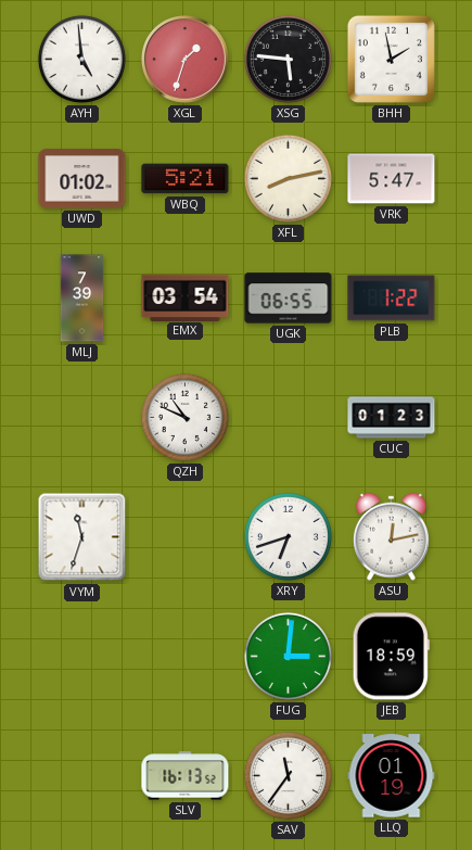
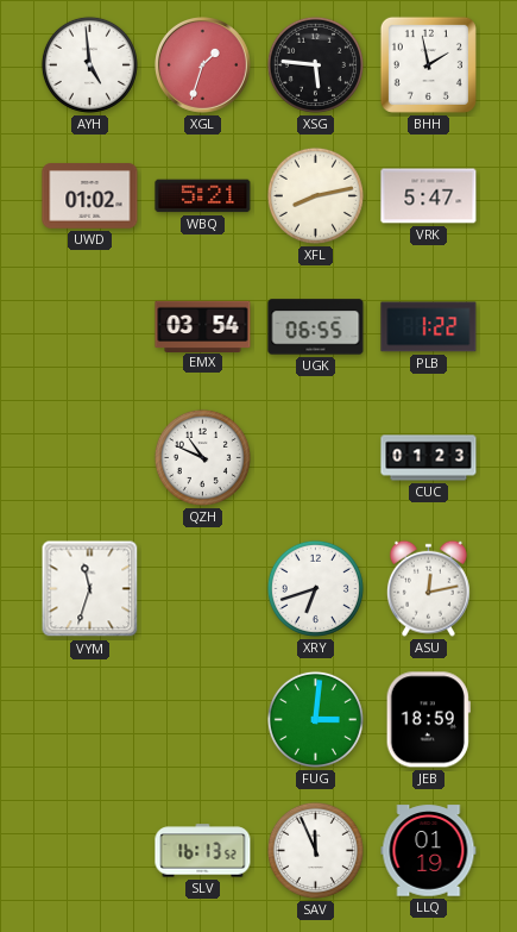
MLJ: 7:39 -> none (82, 299)
SAV: 11:36 -> 11:56 (315, 850)
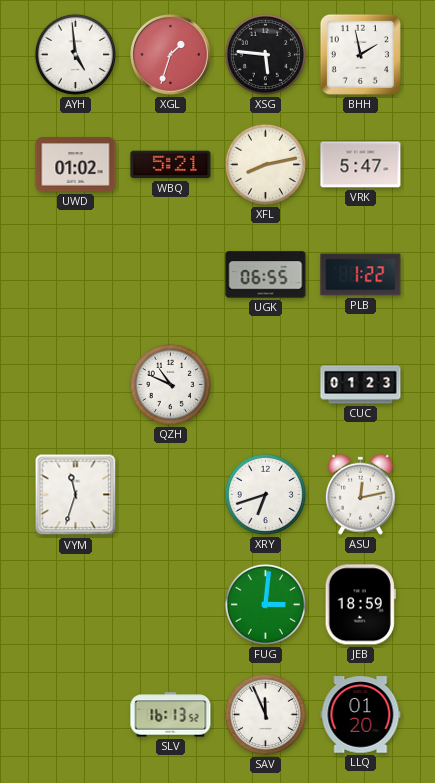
EMX: 03:54 -> none (203, 326)
LLQ: 01:19 -> 01:20 (361, 715)
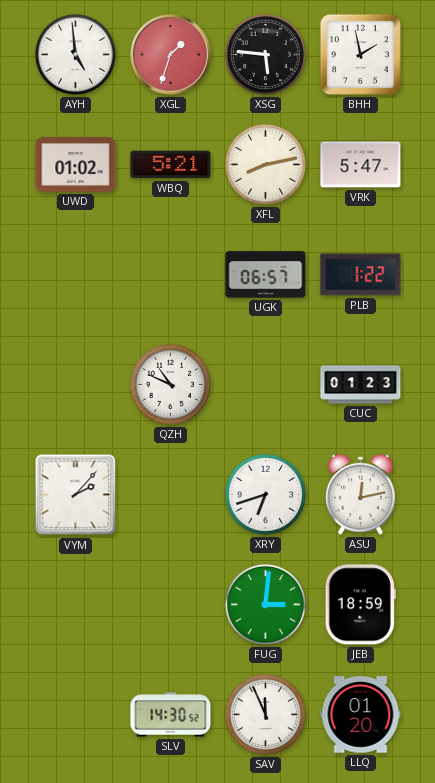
UGK: 06:55 -> 06:57 (266, 275)
VYM: 11:33 -> 2:07 (76, 495)
SLV: 16:13 -> 14:30 (171, 715)
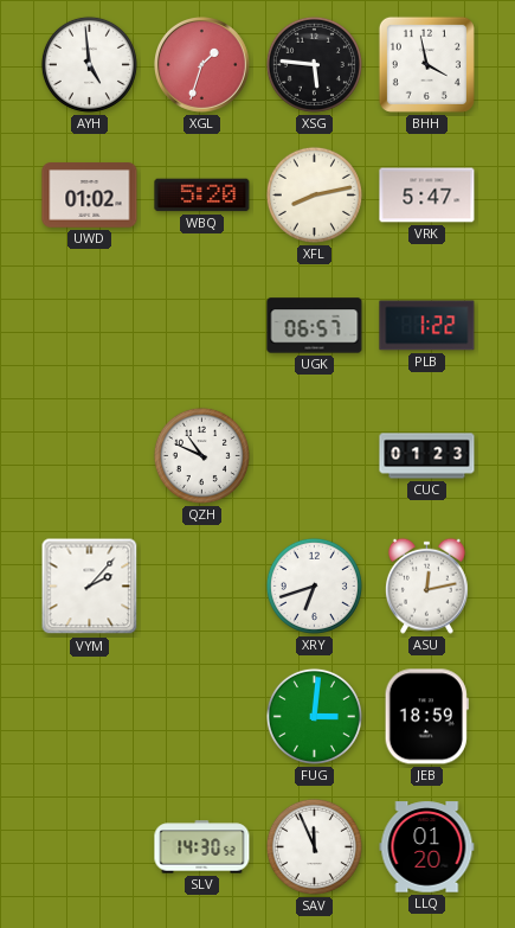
BHH: 1:58 -> 3:58 (426, 64)
WBQ: 5:21 -> 5:20 (202, 196)
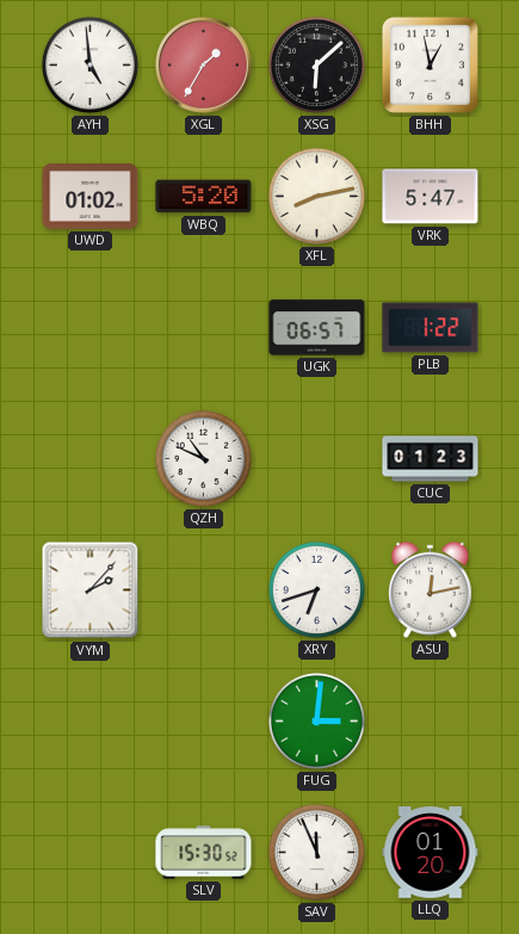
XGL: 1:33 -> 1:35 (204, 66)
XSG: 5:46 -> 6:08 (316, 64)
BHH: 3:58 -> 12:58 (430, 64)
JEB: 18:59 -> none (426, 717)
SLV: 14:30 -> 15:30 (204, 853)
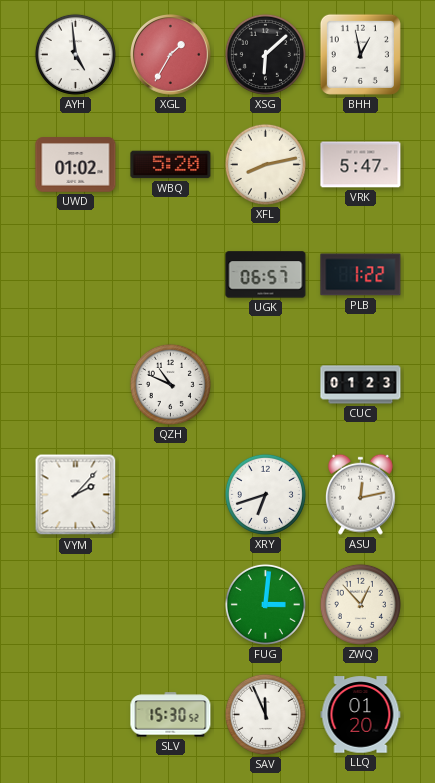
ZWQ: none -> 12:53 (360, 604)
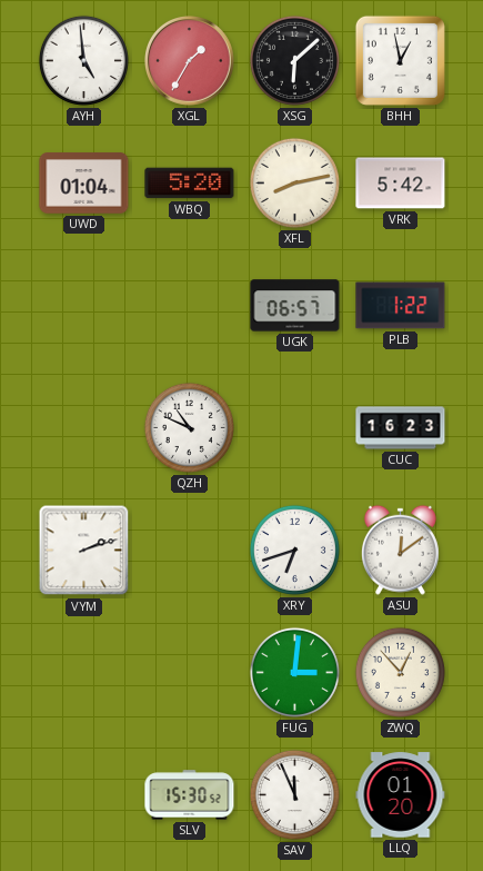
UWD: 01:02 -> 01:04 (84, 184)
VRK: 5:47 -> 5:42 (401, 184)
CUC: 01:23 -> 16:23 (401, 428)
VYM: 2:07 -> 2:12 (84, 551)
ASU: 12:13 -> 12:09 (400, 550)
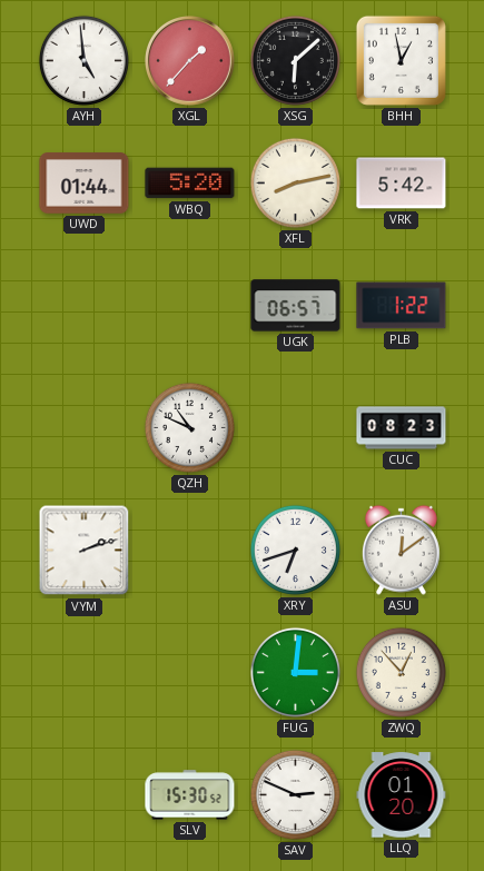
XGL: 1:35 -> 1:37 (190, 61)
UWD: 01:04 -> 01:44 (85, 184)
CUC: 16:23 -> 08:23 (402, 428)
SAV: 11:56 -> 2:49 (295, 794)
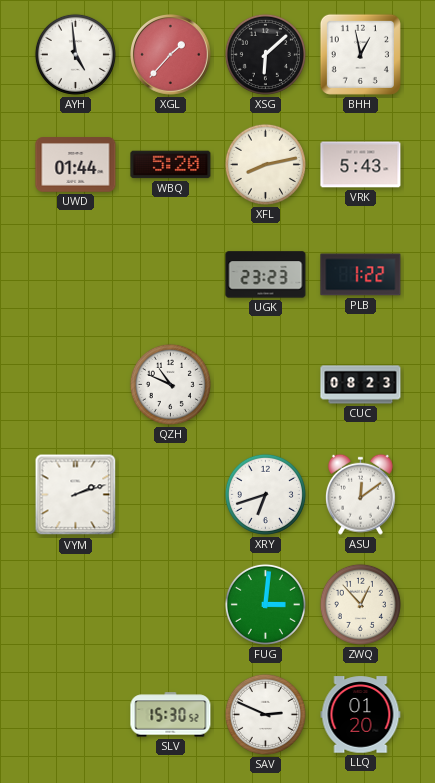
VRK: 5:42 -> 5:43 (361, 165)
UGK: 06:57 -> 23:23 (266, 275)
